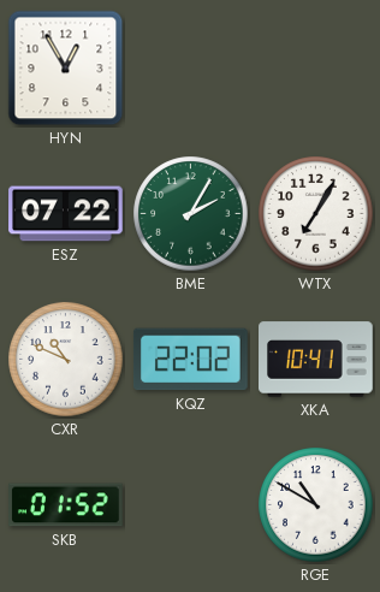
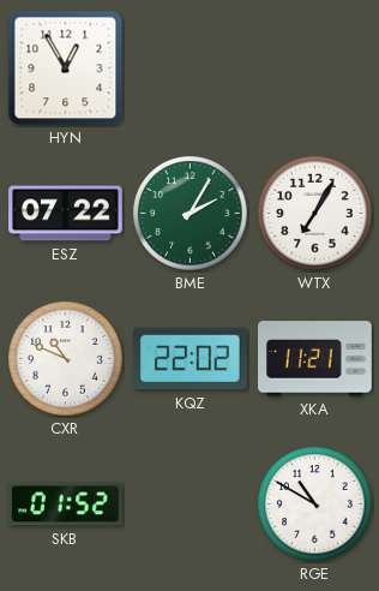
XKA: 10:41 -> 11:21 (315, 359)
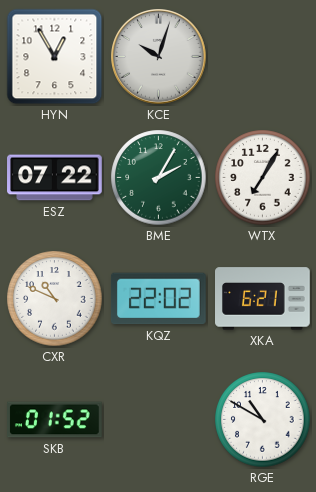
KCE: none -> 10:03 (159, 57)
XKA: 11:21 -> 6:21 (263, 299)
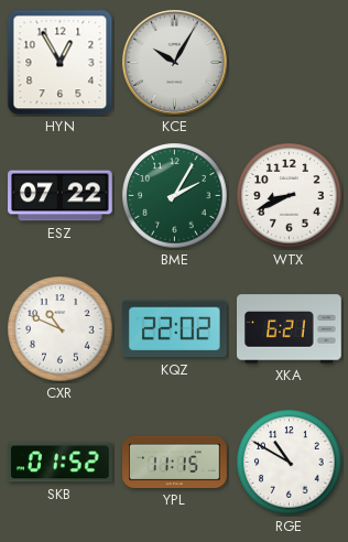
KCE: 10:03 -> 10:05 (175, 63)
WTX: 7:05 -> 8:41 (290, 196)
YPL: none -> 11:15 (175, 462)
